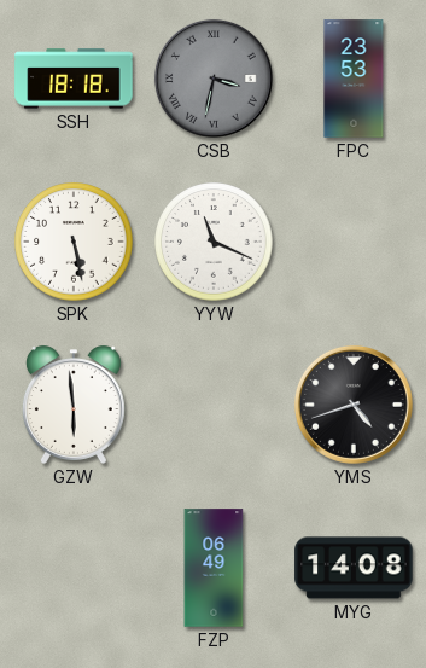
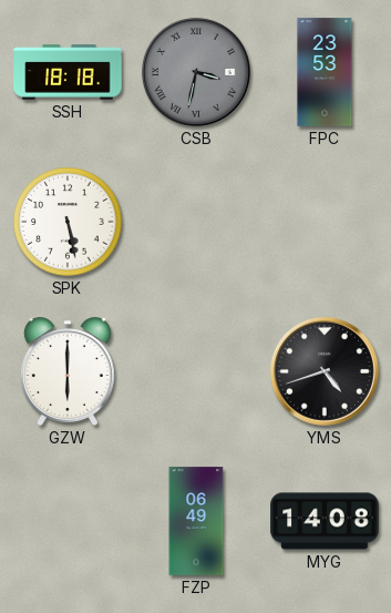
YYW: 11:19 -> none (214, 242)
GZW: 5:59 -> 6:00 (68, 371)
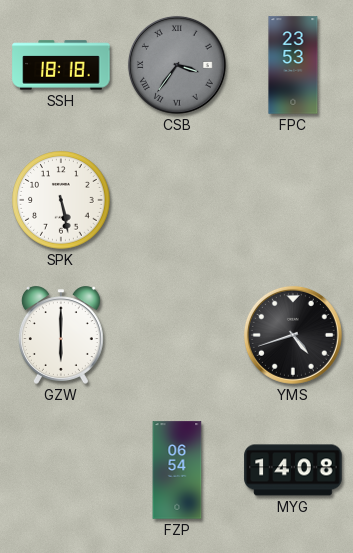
CSB: 3:32 -> 3:36 (177, 65)
FZP: 06:49 -> 06:54 (177, 470)
